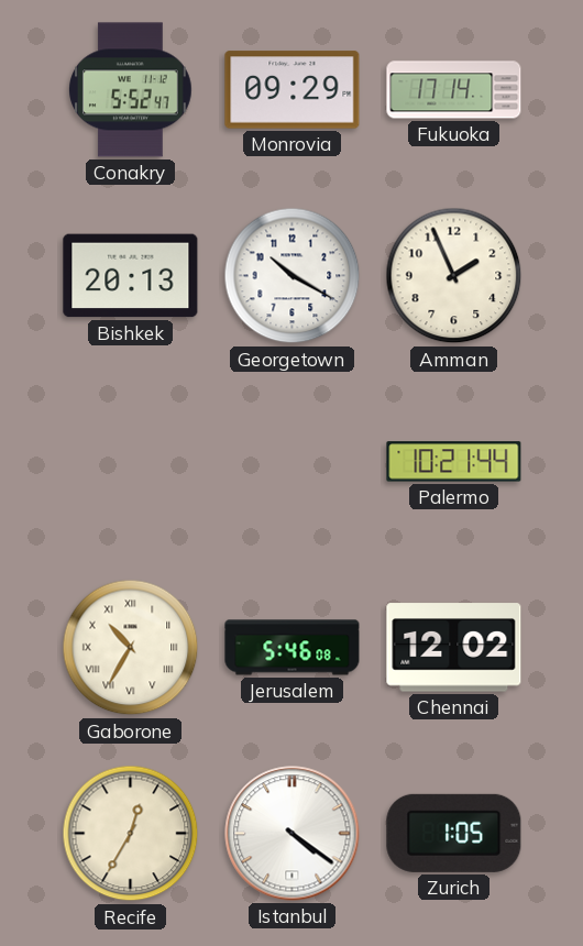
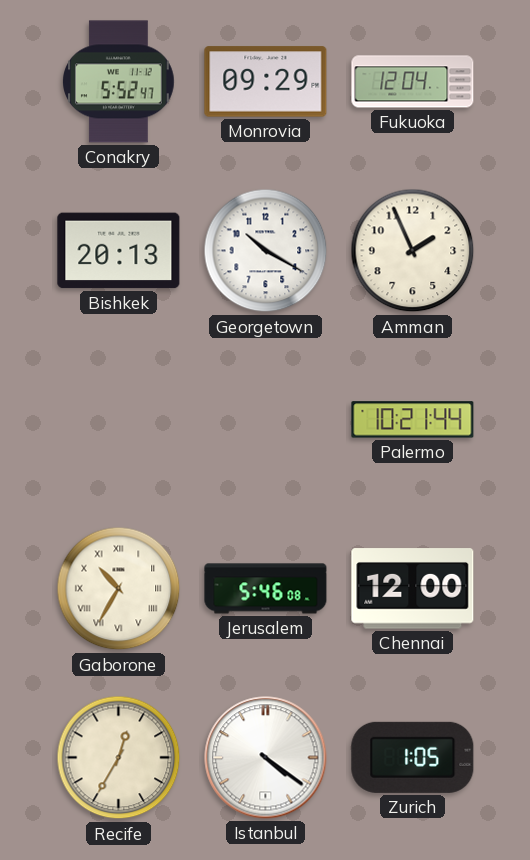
Fukuoka: 17:14 -> 12:04 (413, 82)
Chennai: 12:02 -> 12:00 (413, 589)
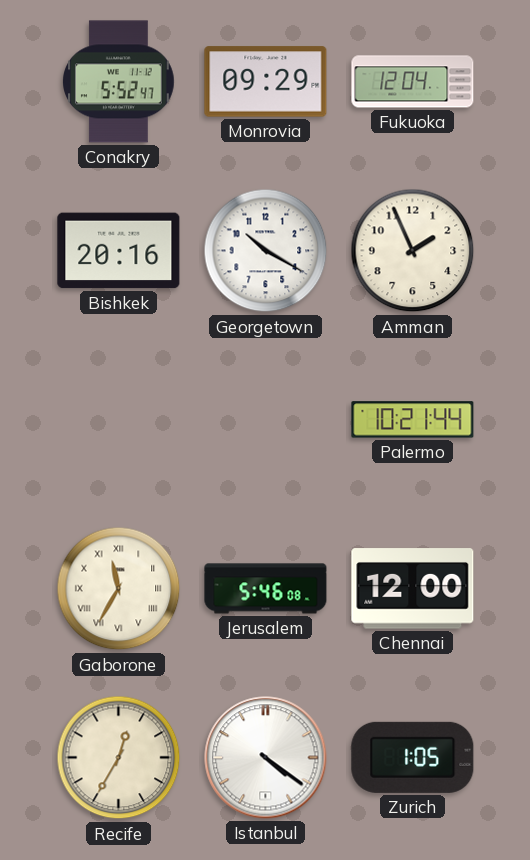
Bishkek: 20:13 -> 20:16 (119, 251)
Gaborone: 10:35 -> 11:35 (119, 589)
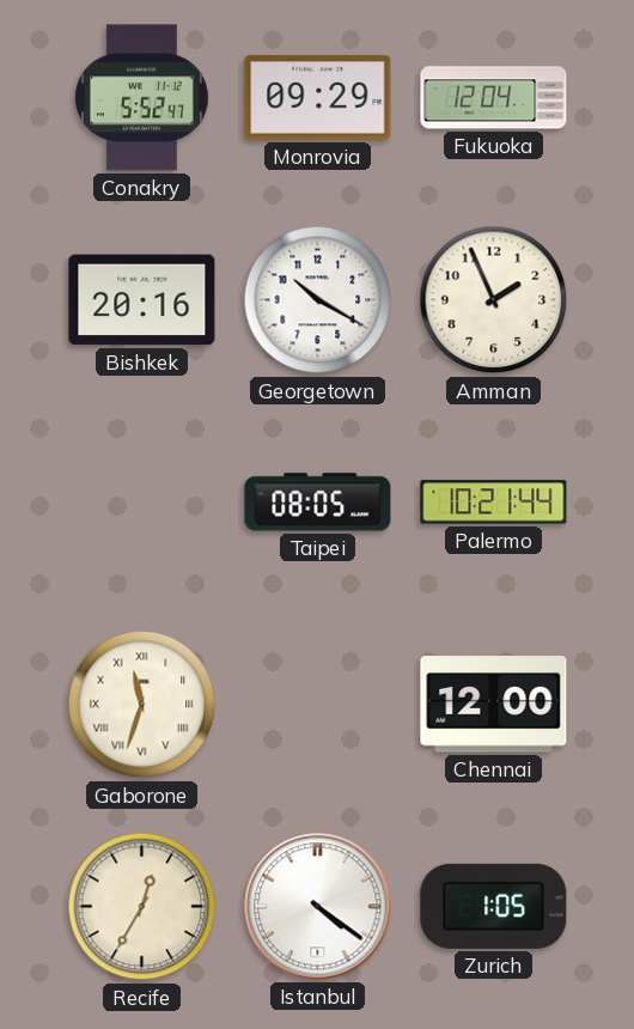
Taipei: none -> 08:05 (318, 503)
Gaborone: 11:35 -> 11:33 (142, 705)
Jerusalem: 5:46 -> none (266, 589)
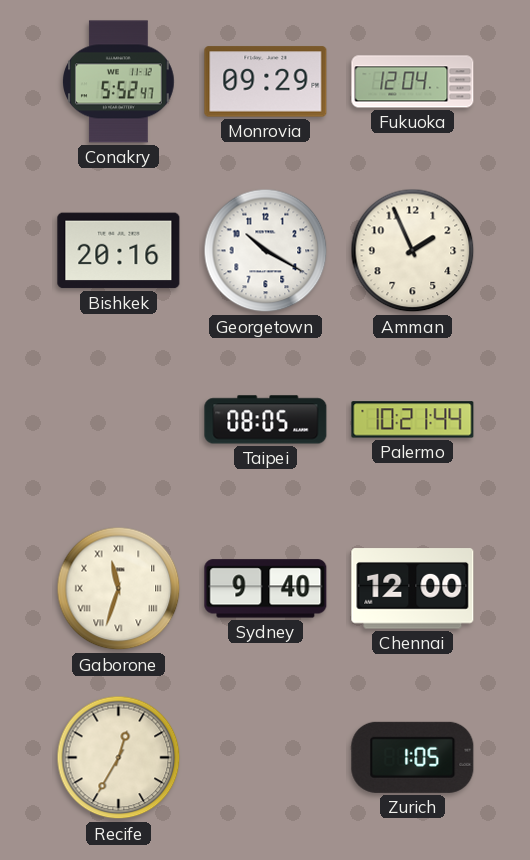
Sydney: none -> 9:40 (266, 589)
Istanbul: 4:21 -> none (318, 907)
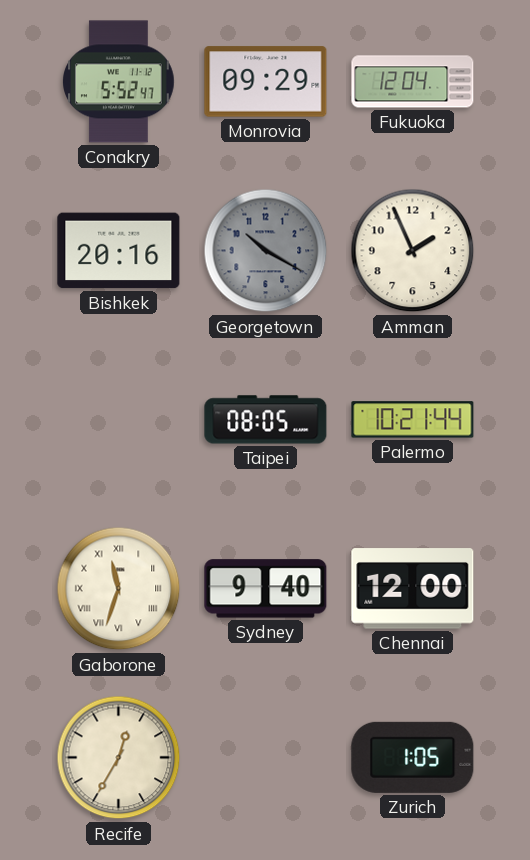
Georgetown dial: white -> grey (266, 251)
